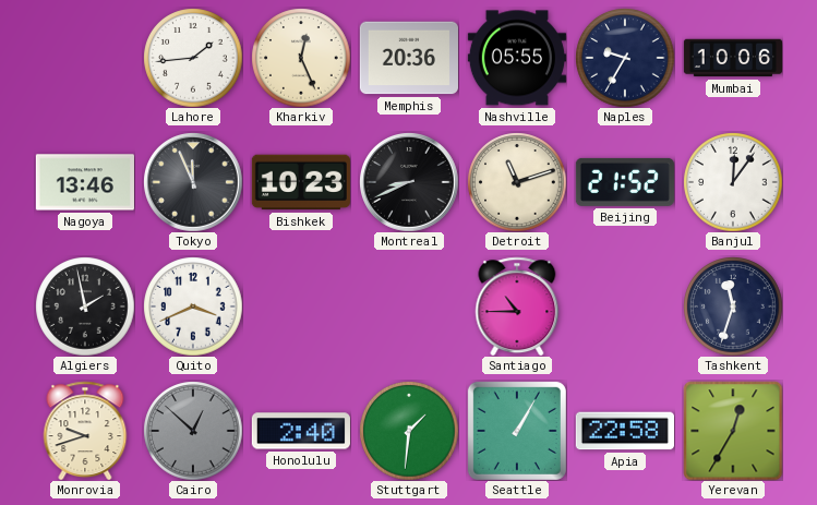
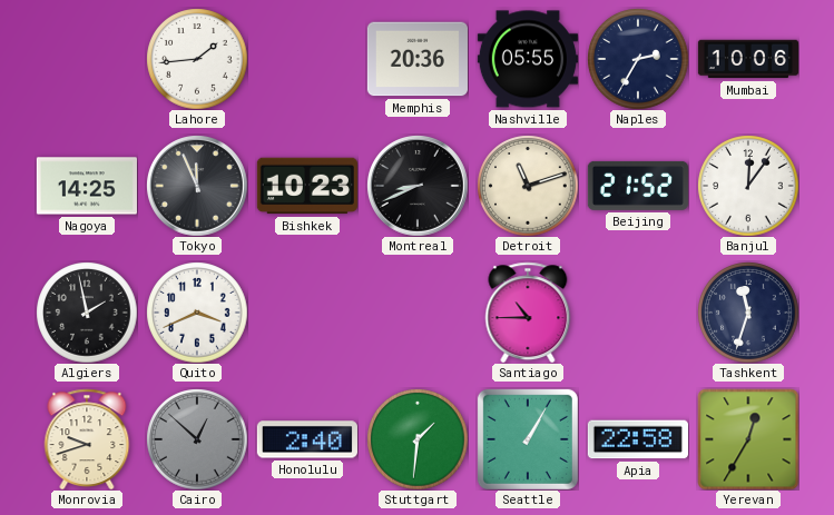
Kharkiv: 12:26 -> none (301, 58)
Naples: 9:35 -> 2:35 (638, 59)
Nagoya: 13:46 -> 14:25 (87, 186)
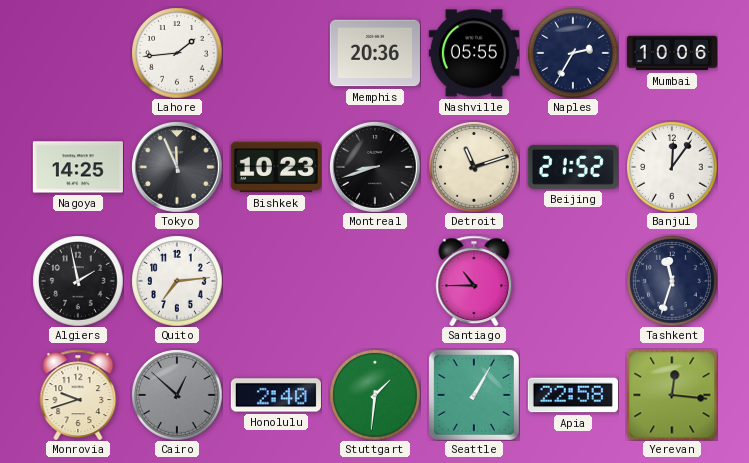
Montreal: 8:41 -> 8:42 (375, 167)
Quito: 3:41 -> 7:14 (177, 281)
Yerevan: 12:35 -> 12:16 (672, 395)
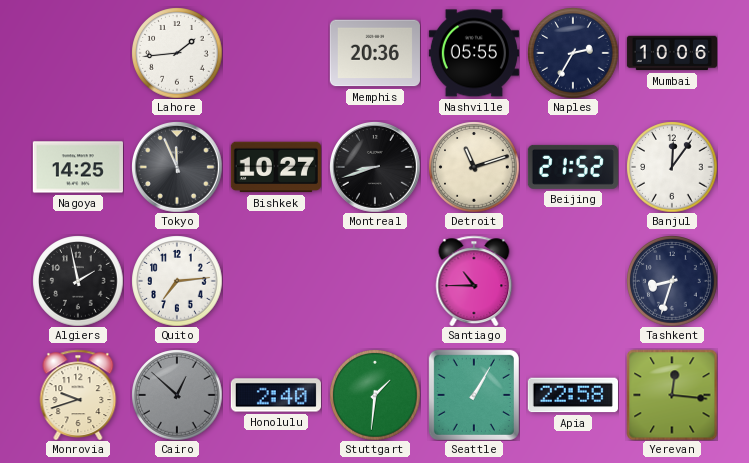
Bishkek: 10:23 -> 10:27 (276, 167)
Tashkent: 11:33 -> 8:33 (672, 281)
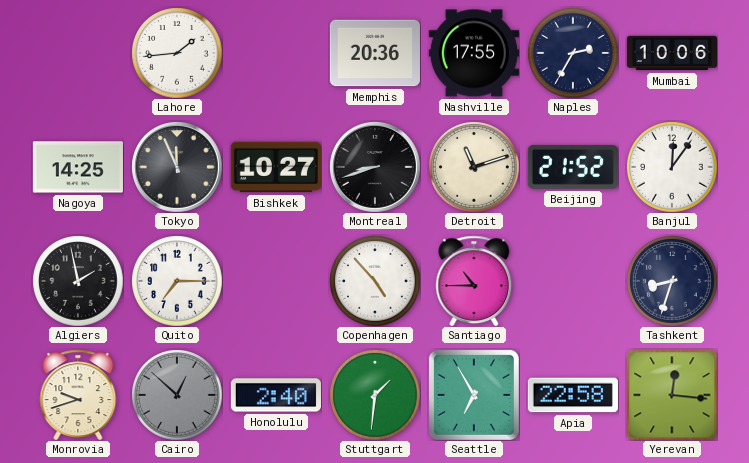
Nashville: 05:55 -> 17:55 (474, 53)
Quito: 7:14 -> 7:15 (177, 281)
Copenhagen: none -> 4:53 (375, 281)
Seattle: 1:05 -> 6:55 (474, 395)
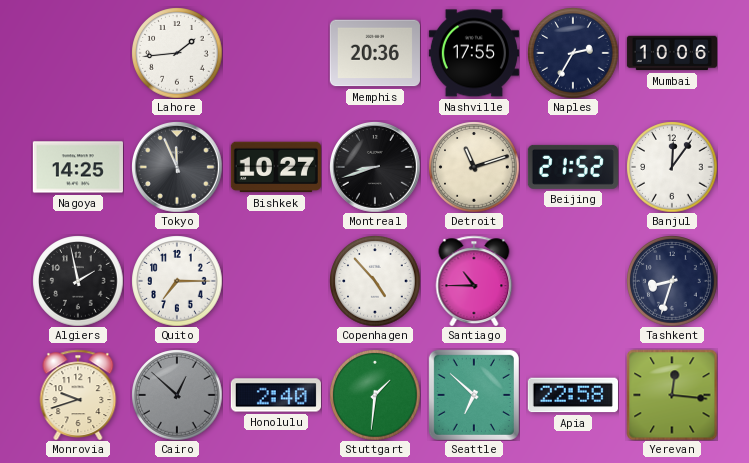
Seattle: 6:55 -> 6:52 (474, 395)
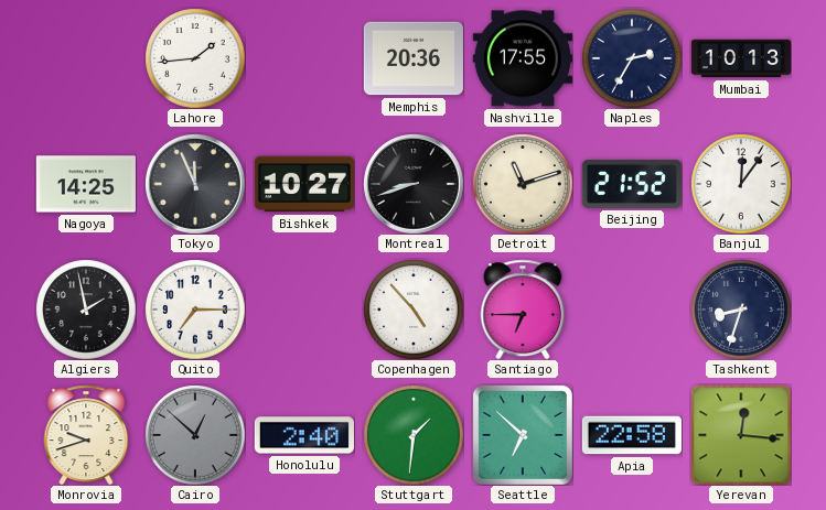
Mumbai: 10:06 -> 10:13 (740, 58)
Santiago: 10:45 -> 6:45 (523, 310)
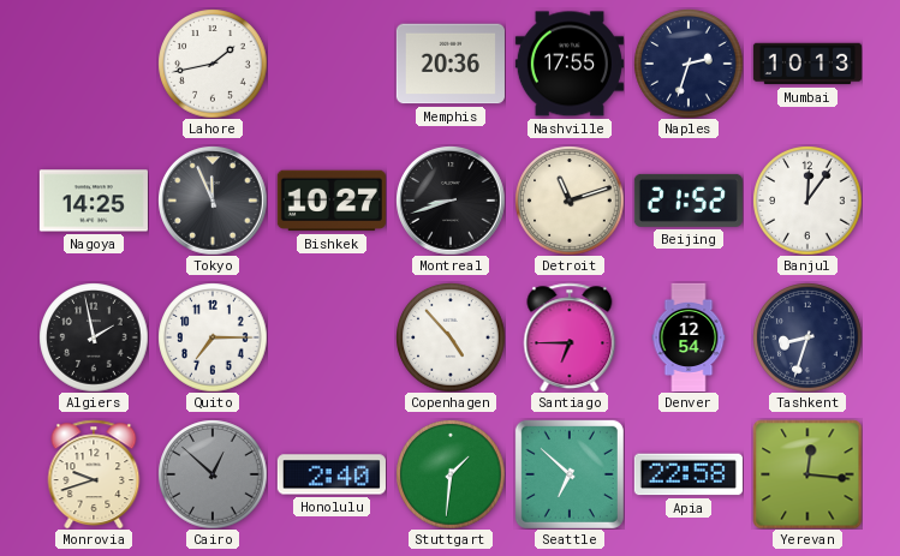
Lahore: 1:44 -> 1:43 (213, 64)
Naples: 2:35 -> 2:33 (689, 64)
Denver: none -> 12:54 (689, 336)
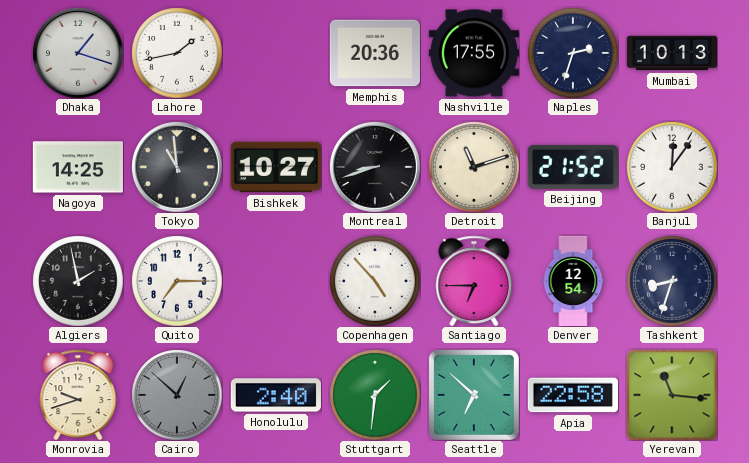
Dhaka: none -> 1:18 (78, 53)
Tokyo: 11:56 -> 10:59 (177, 167)
Yerevan: 12:16 -> 11:16 (672, 395)
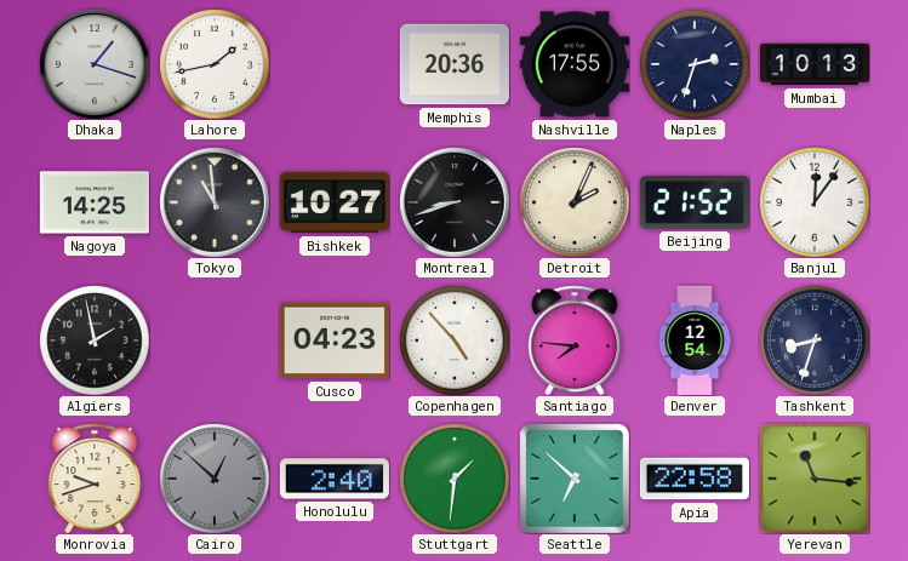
Detroit: 11:12 -> 2:04 (575, 202)
Quito: 7:15 -> none (177, 281)
Cusco: none -> 04:23 (335, 340)
Santiago: 6:45 -> 7:46 (575, 340)
